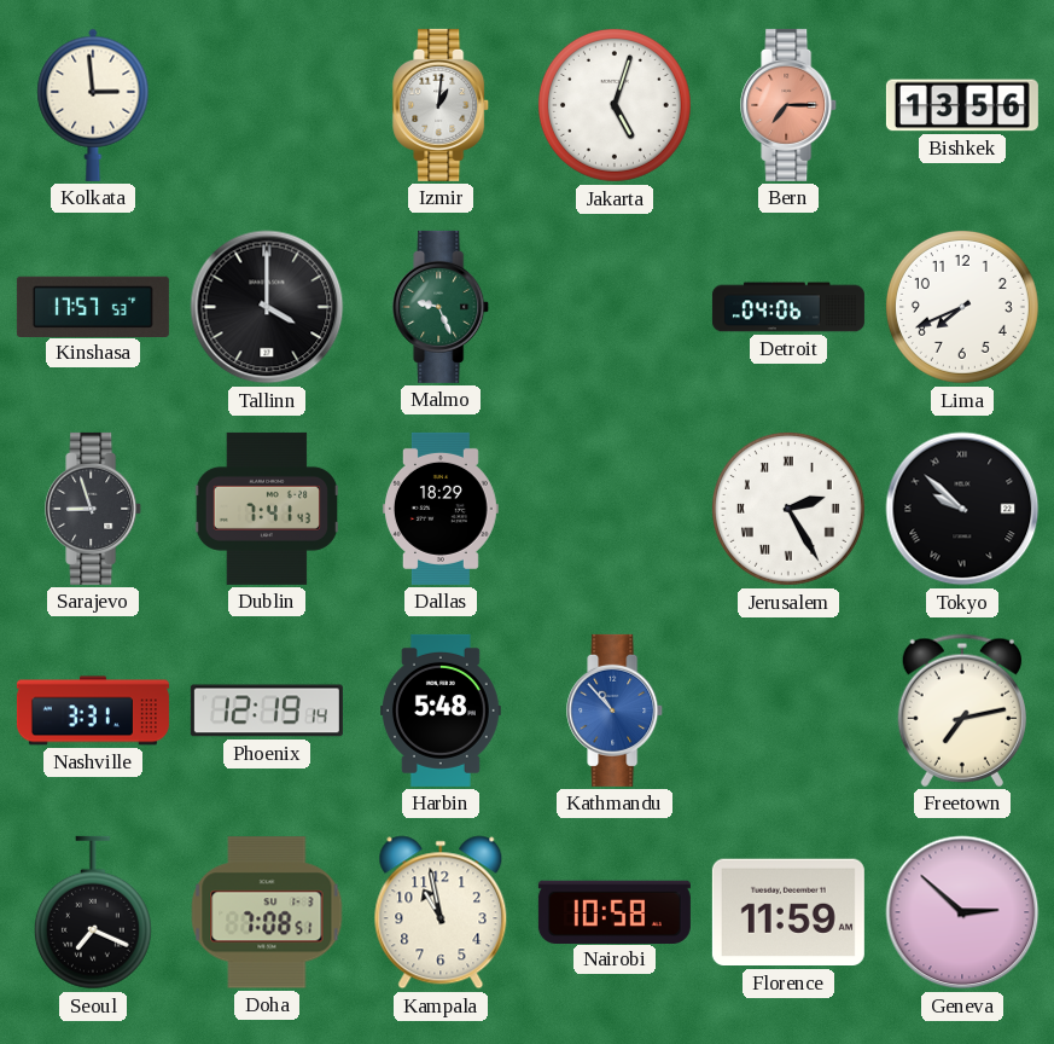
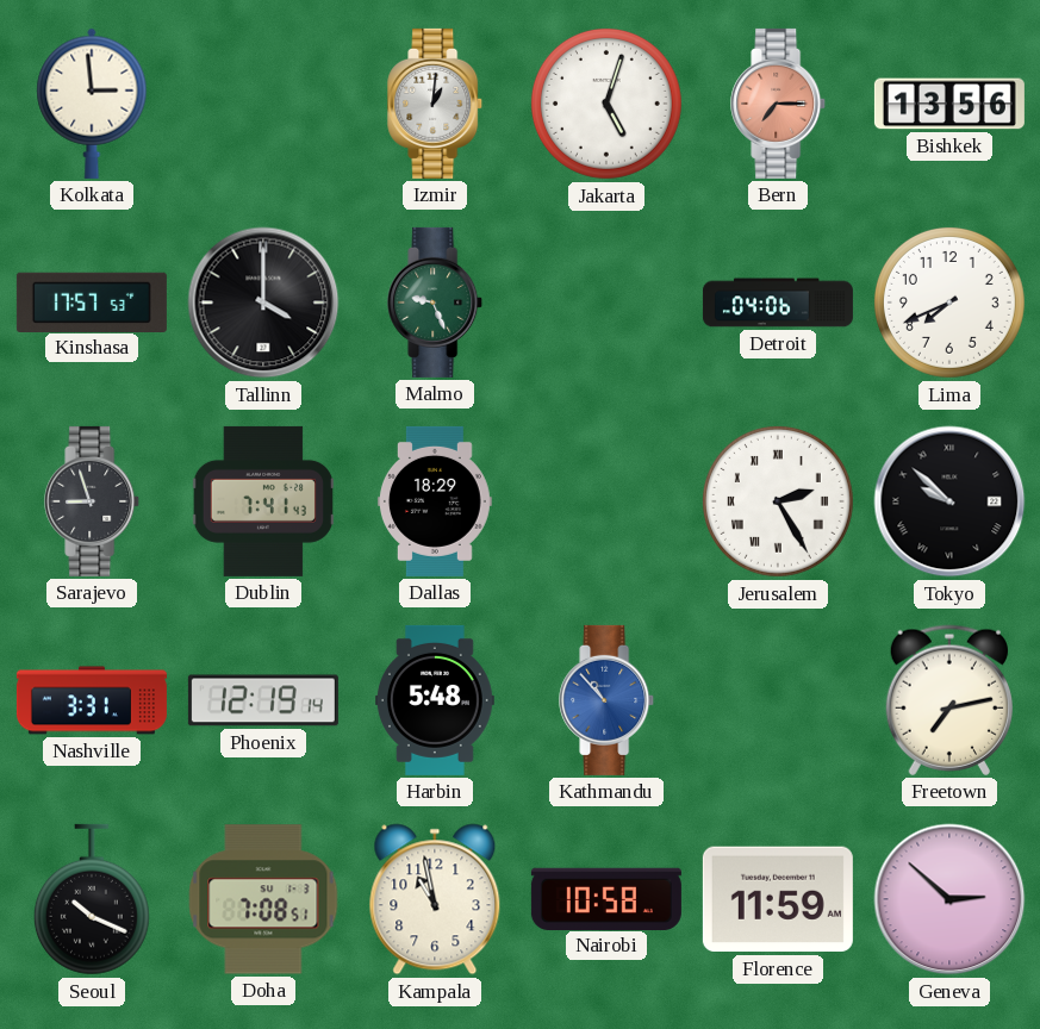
Seoul: 7:19 -> 10:19 (92, 899)
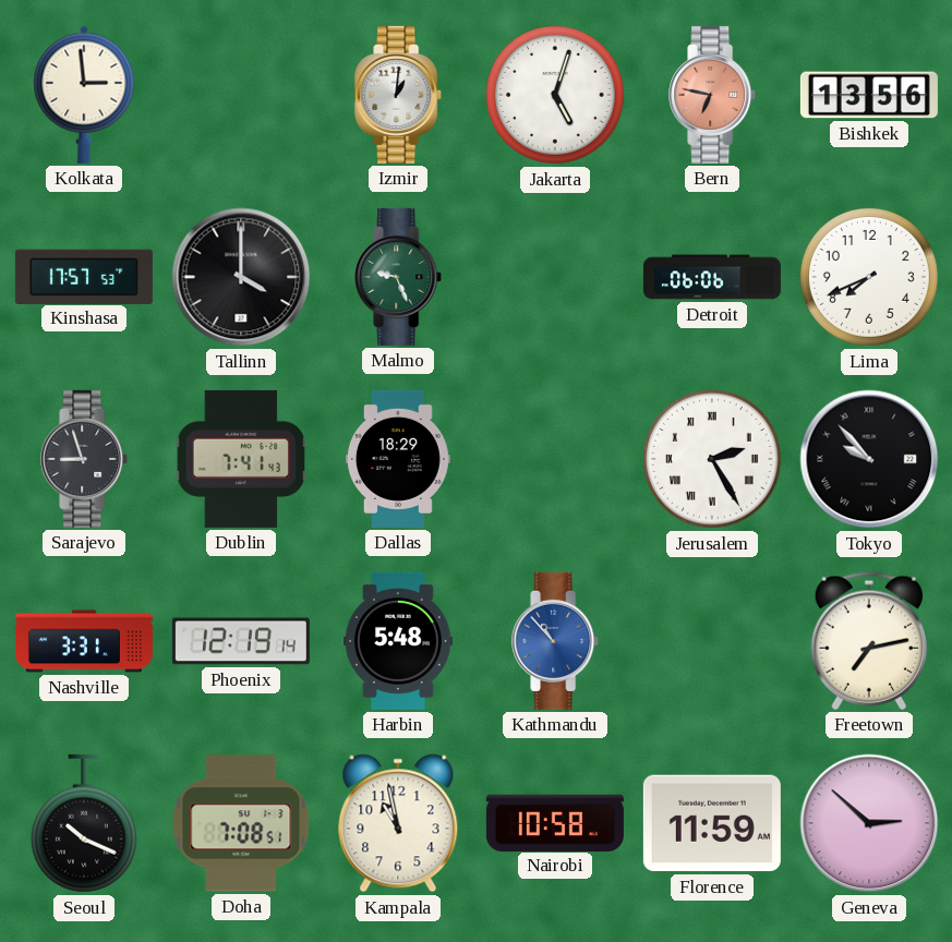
Bern: 7:15 -> 6:47 (713, 95)
Detroit: 04:06 -> 06:06 (712, 277)
Tokyo: 9:52 -> 9:53 (869, 459)
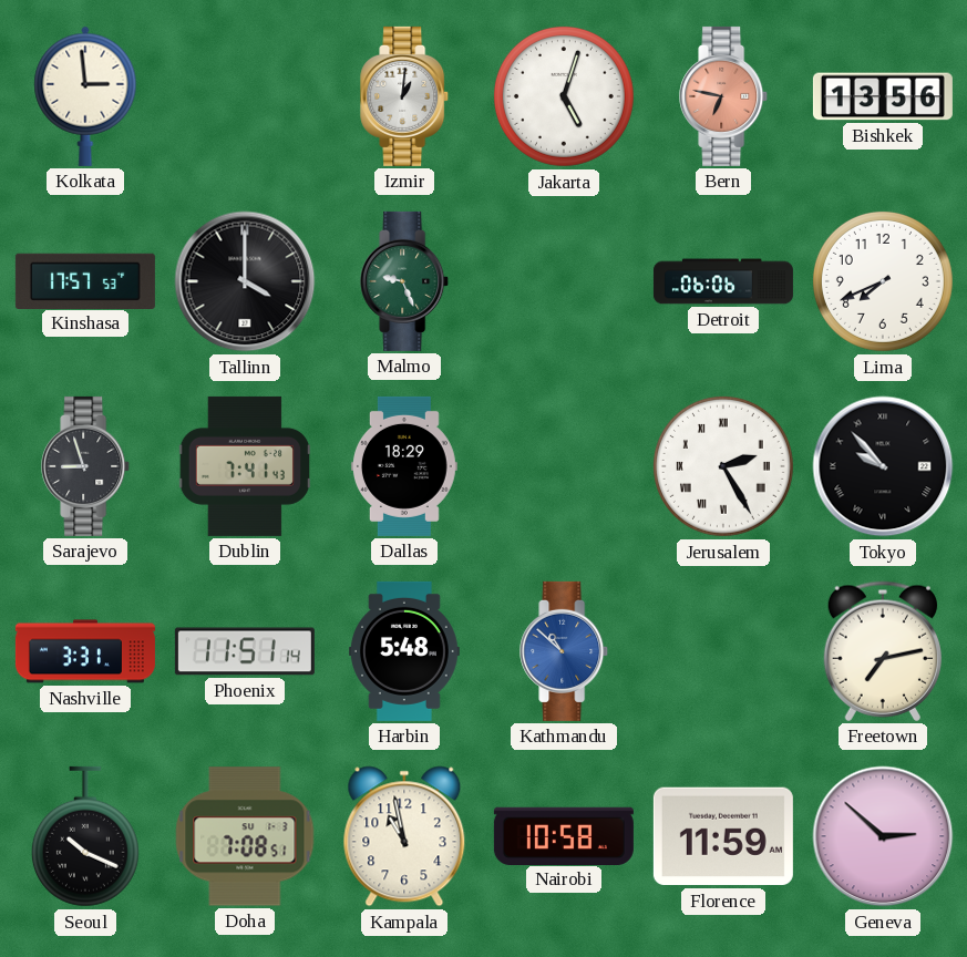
Phoenix: 12:19 -> 11:51 (245, 651)
Kathmandu: 10:53 -> 10:52 (565, 651)
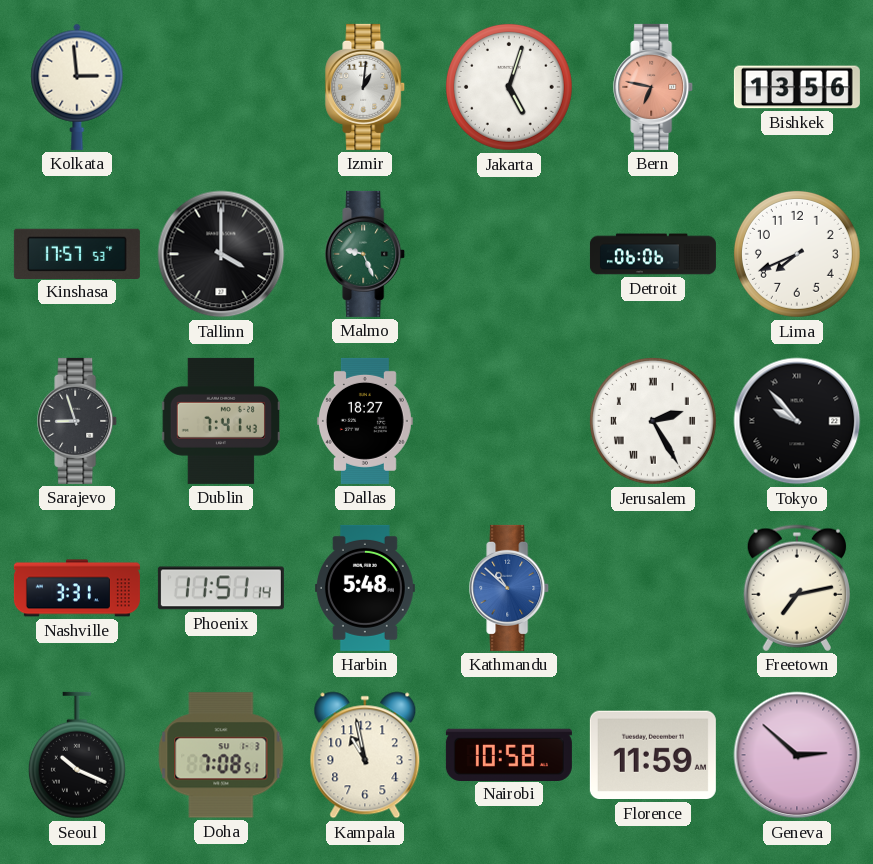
Dallas: 18:29 -> 18:27 (365, 421)
